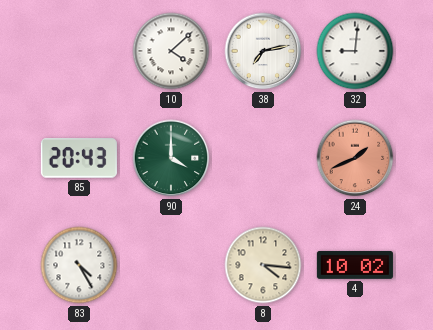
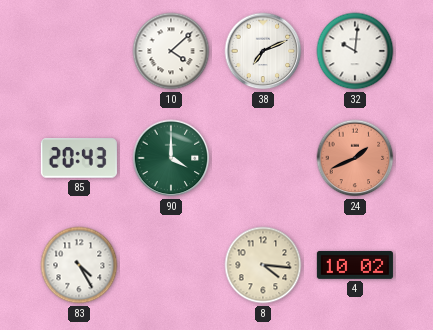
38: 7:13 -> 7:11 (263, 51)
32: 9:01 -> 10:01 (355, 51)
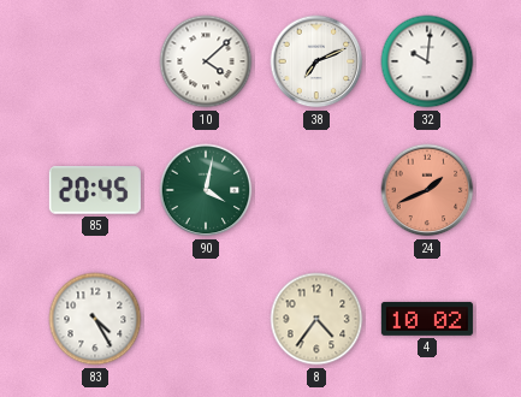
85: 20:43 -> 20:45 (95, 190)
90: 4:00 -> 4:02 (206, 190)
8: 4:16 -> 4:36 (316, 319)
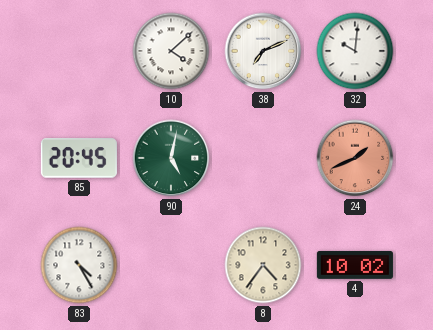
90: 4:02 -> 5:02 (171, 158)
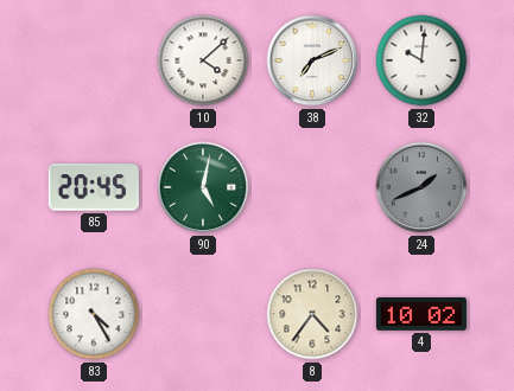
24 dial: salmon -> grey (421, 187)
